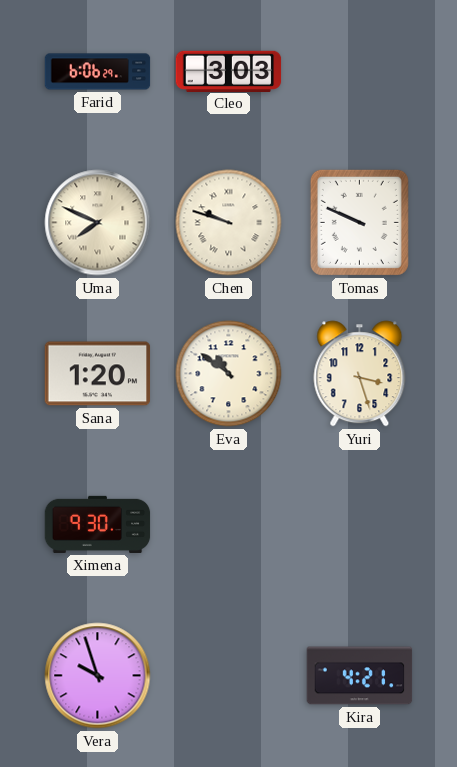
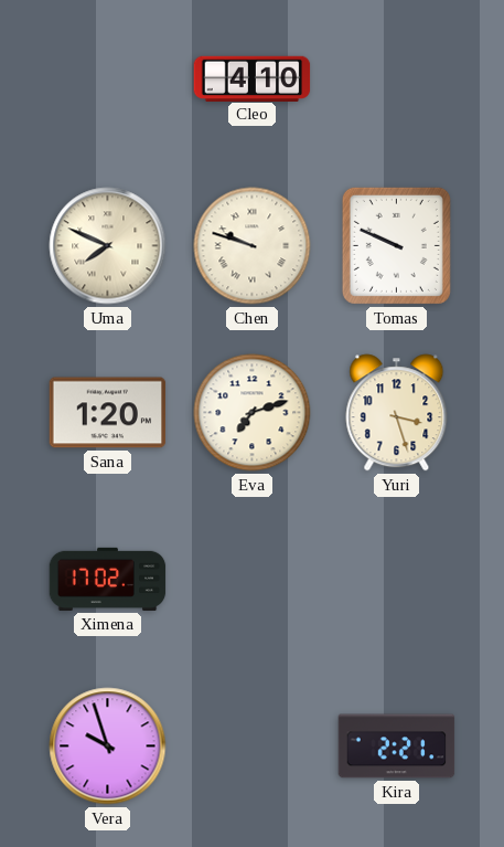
Farid: 6:06 -> none (98, 72)
Cleo: 3:03 -> 4:10 (253, 78)
Eva: 10:51 -> 7:12 (253, 413)
Ximena: 9:30 -> 17:02 (108, 579)
Kira: 4:21 -> 2:21 (397, 747)
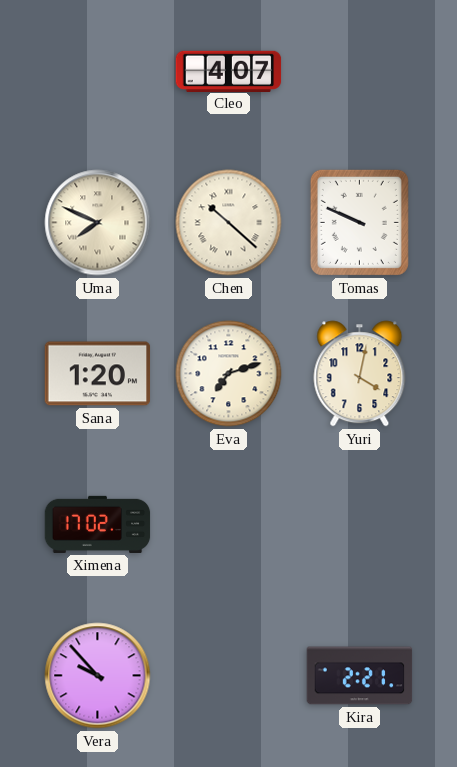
Cleo: 4:10 -> 4:07 (229, 71)
Chen: 9:48 -> 10:22 (229, 223)
Yuri: 3:27 -> 4:02 (360, 374)
Vera: 9:57 -> 9:53 (98, 676)
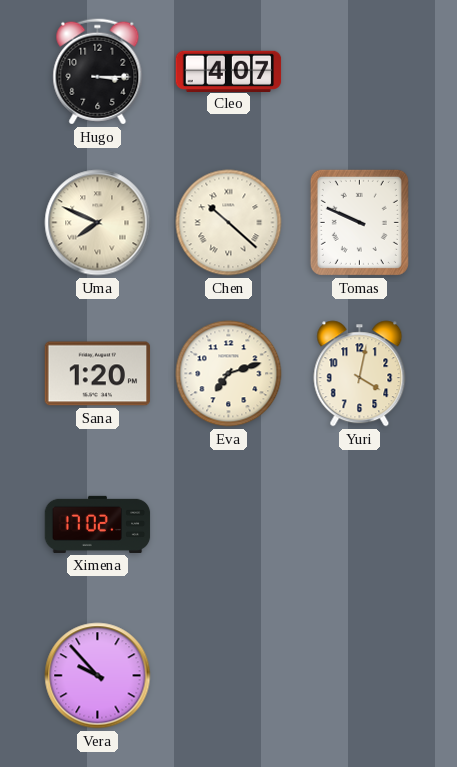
Hugo: none -> 3:15 (98, 72)
Kira: 2:21 -> none (360, 676)
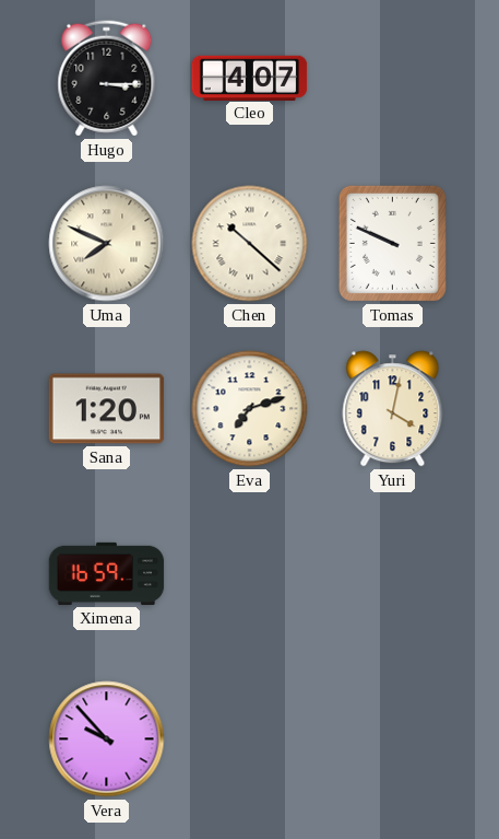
Ximena: 17:02 -> 16:59 (107, 573)
